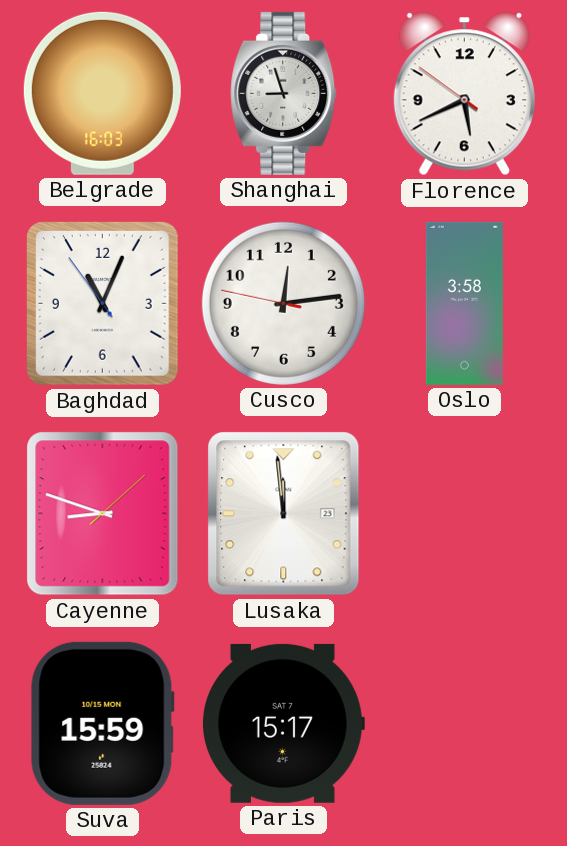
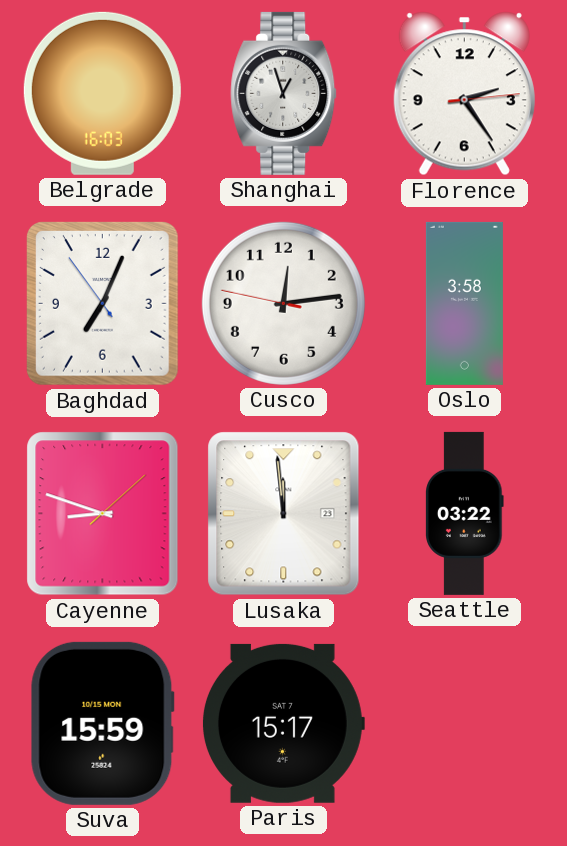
Shanghai: 8:57 -> 12:57 (284, 93)
Florence: 5:40 -> 2:24 (464, 94)
Baghdad: 11:03 -> 7:03 (103, 304)
Seattle: none -> 03:22 (465, 513)
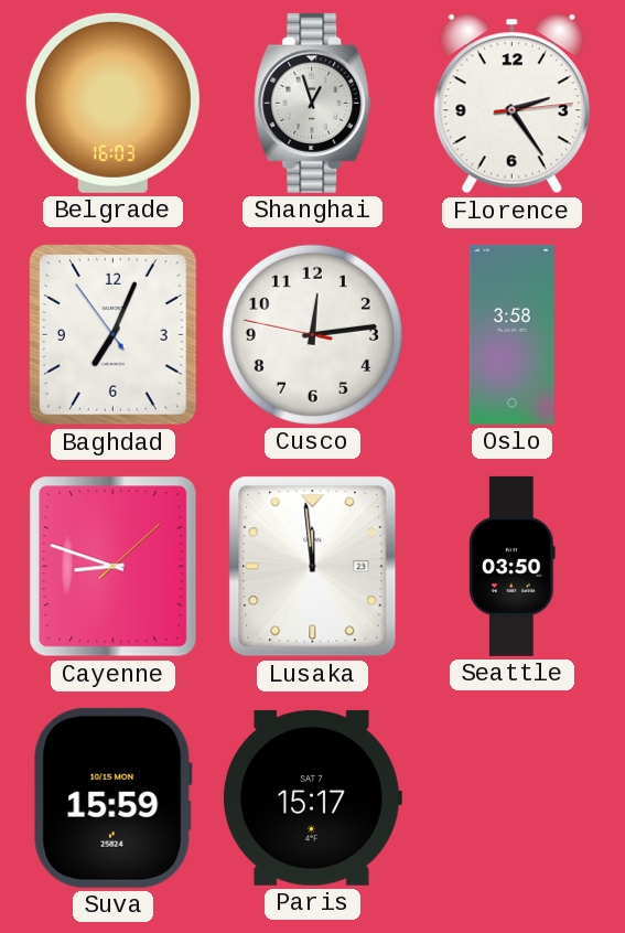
Seattle: 03:22 -> 03:50 (513, 566)
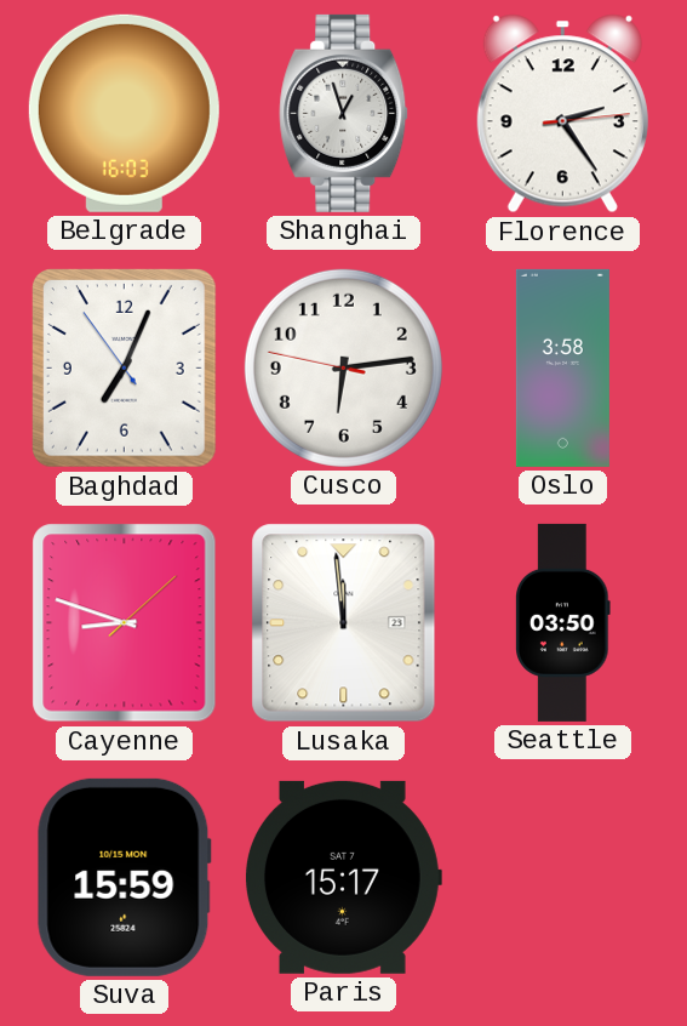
Cusco: 12:13 -> 6:13 (343, 367)
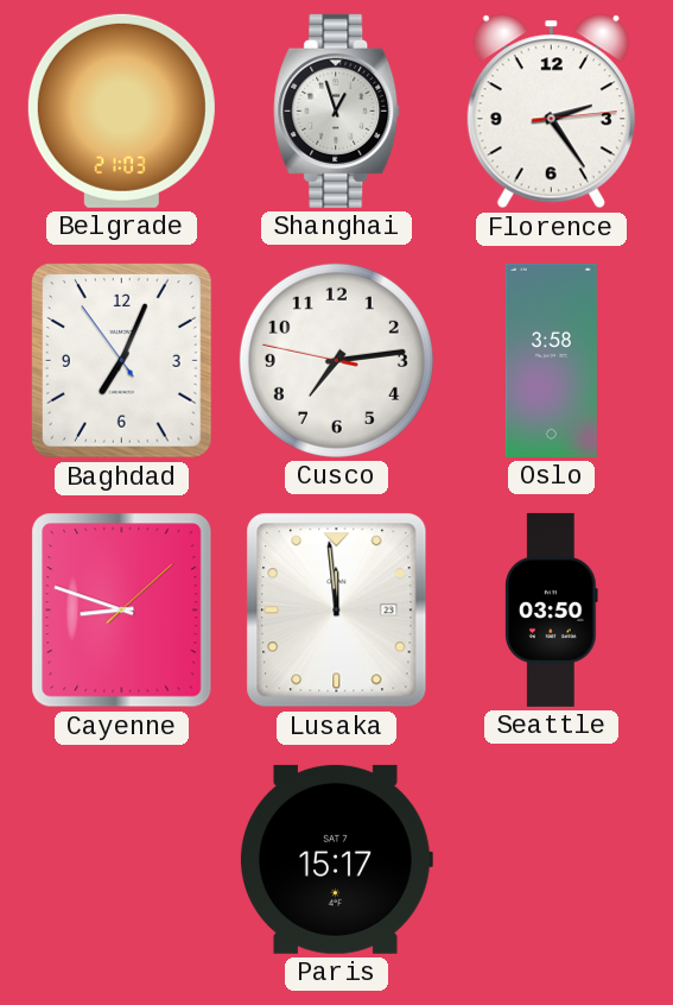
Belgrade: 16:03 -> 21:03 (121, 110)
Cusco: 6:13 -> 7:13 (336, 360)
Suva: 15:59 -> none (124, 877)
